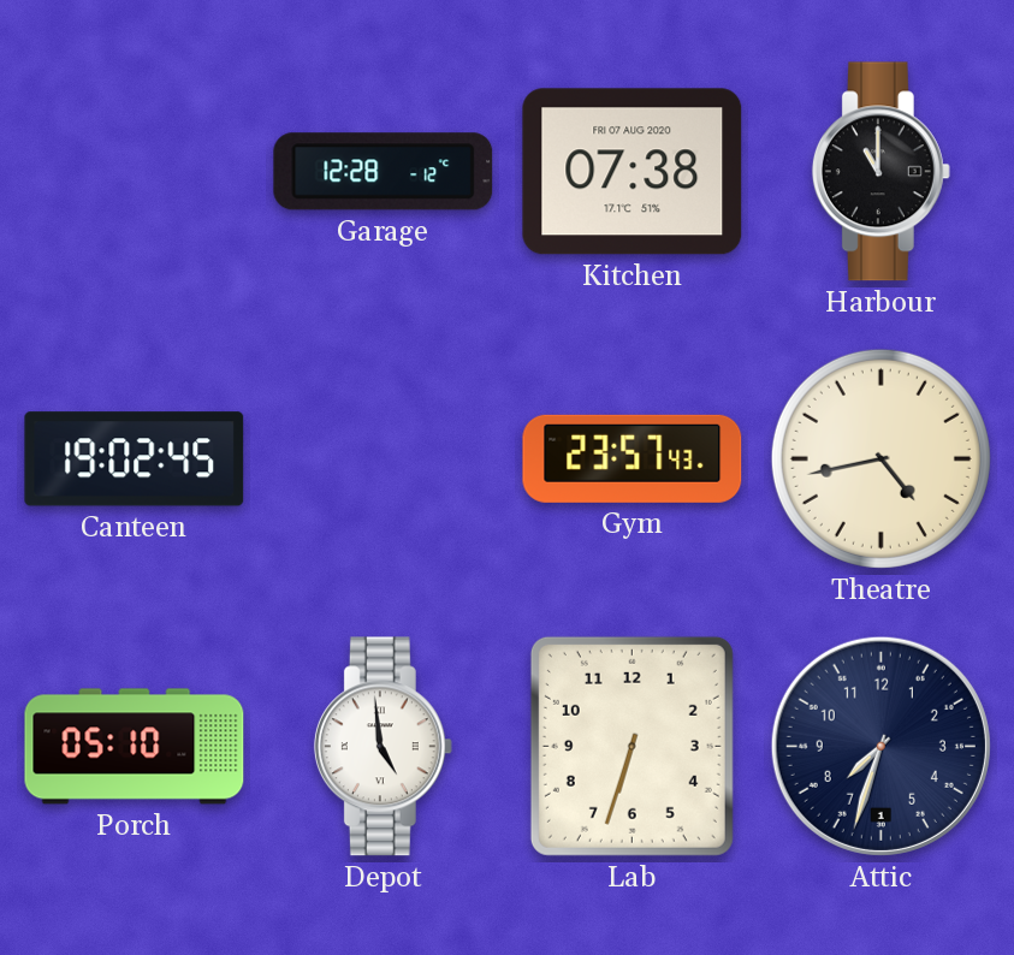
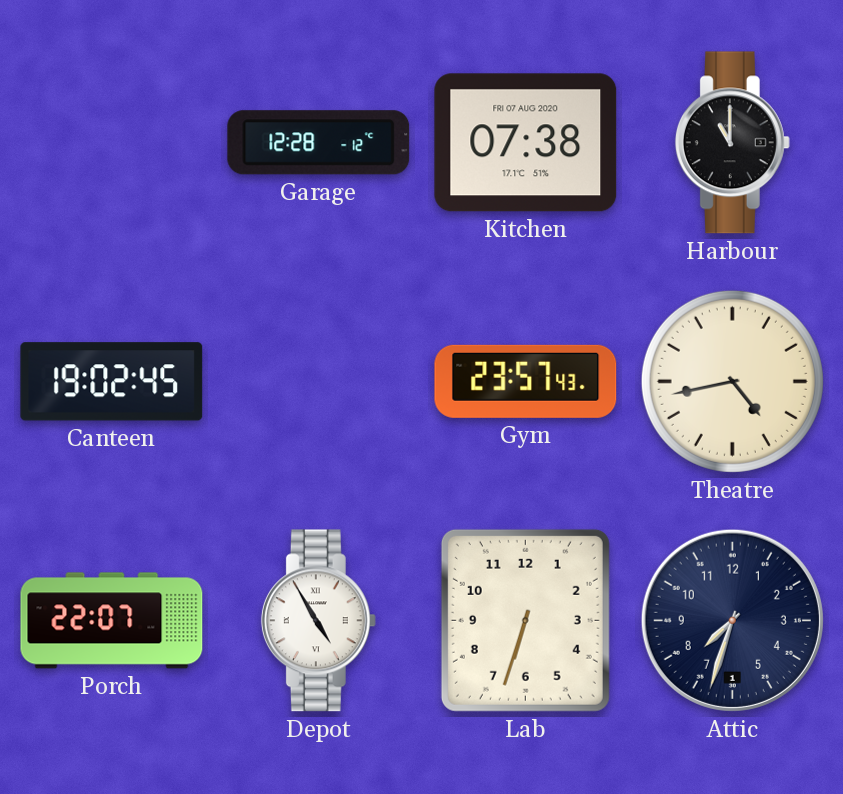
Porch: 05:10 -> 22:07 (112, 621)
Depot: 4:59 -> 4:55 (318, 621)
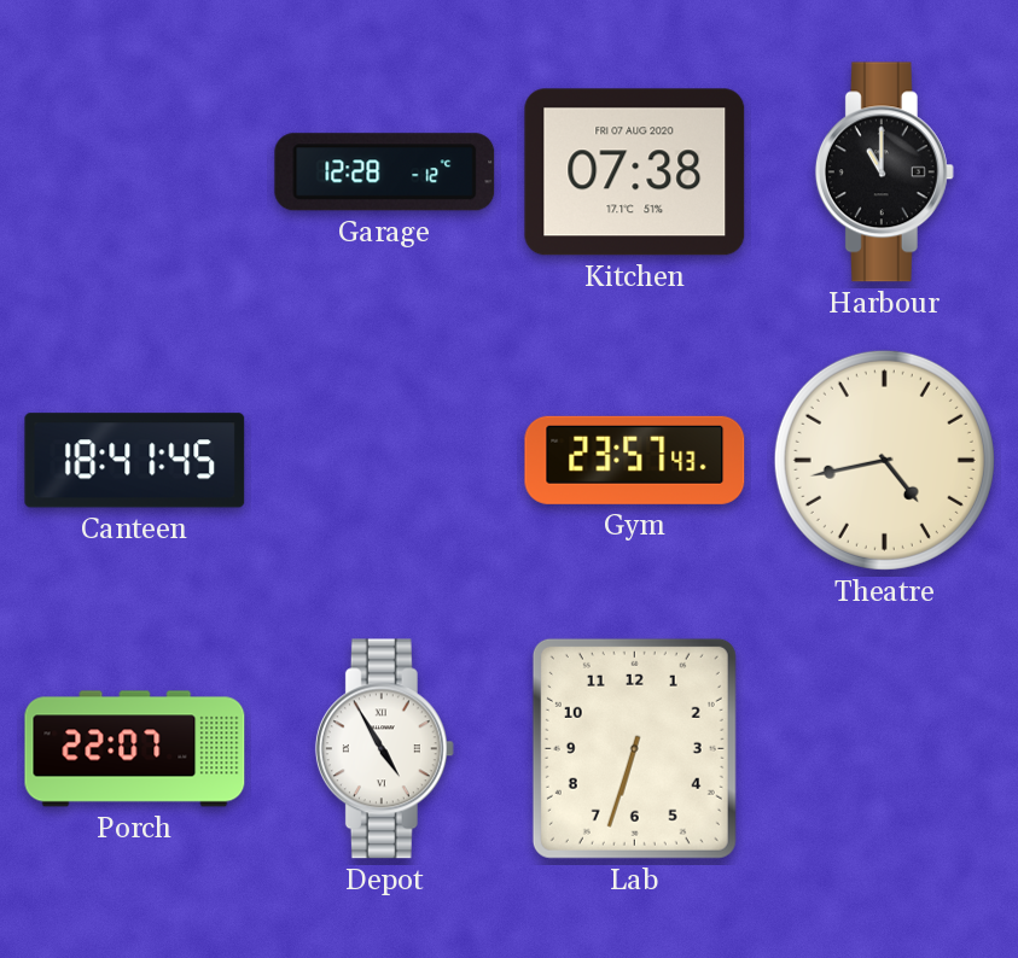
Canteen: 19:02 -> 18:41 (135, 461)
Attic: 7:33 -> none (732, 620)
